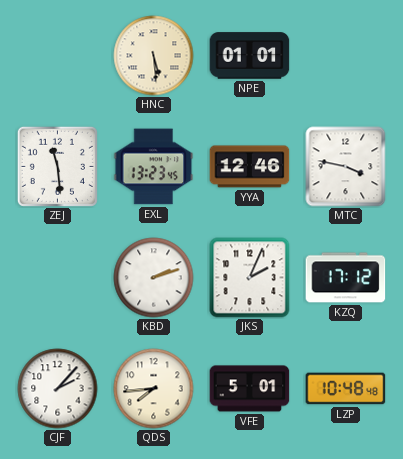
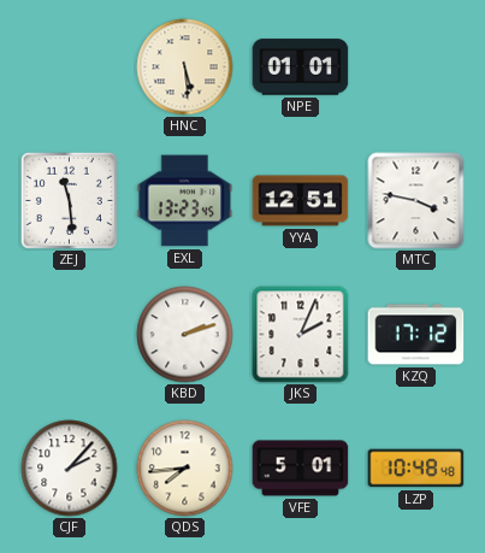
YYA: 12:46 -> 12:51 (301, 201)
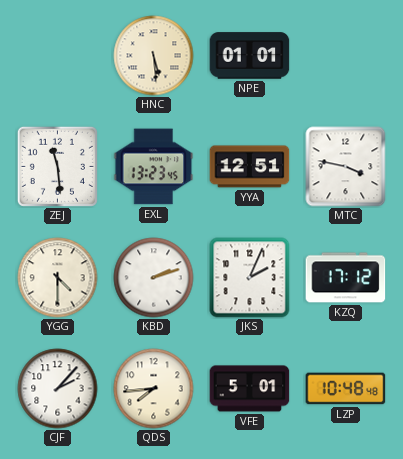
YGG: none -> 4:30 (58, 278)
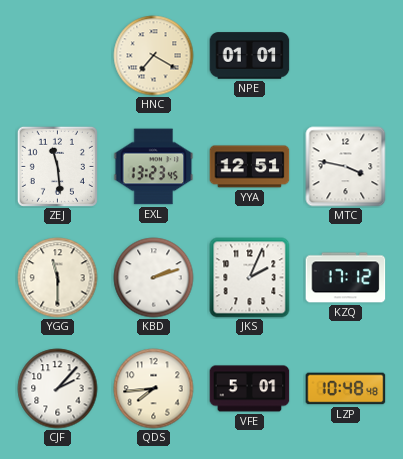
HNC: 5:29 -> 7:20 (154, 56)
YGG: 4:30 -> 11:30 (58, 278)
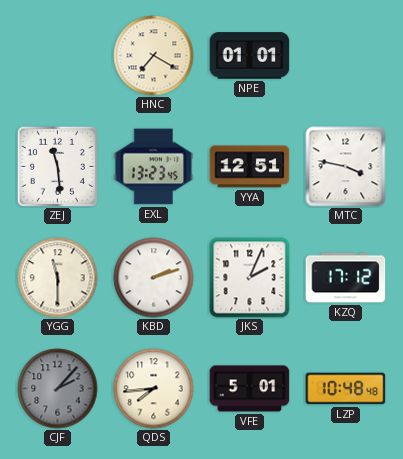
CJF dial: white -> grey (58, 389)
